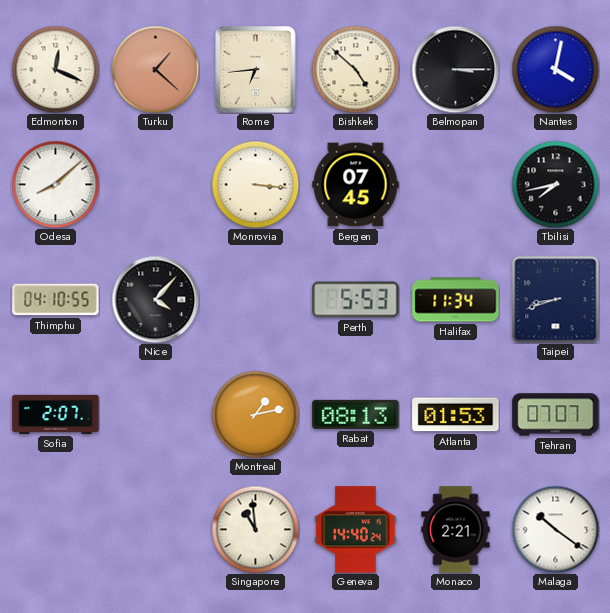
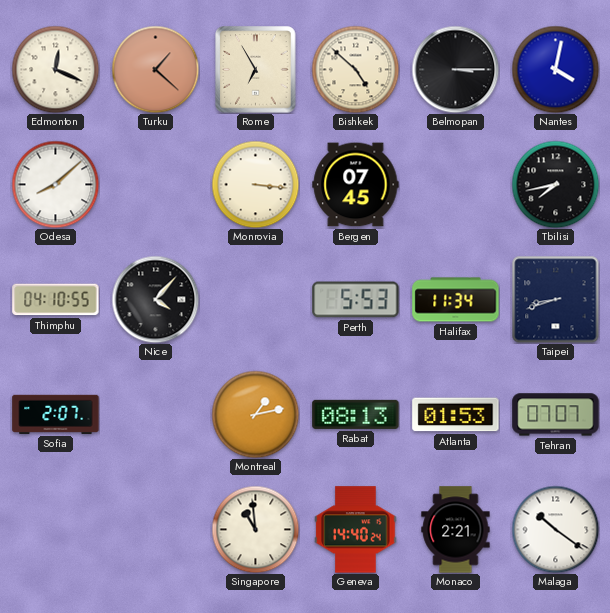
Rome: 6:44 -> 6:55 (256, 70)
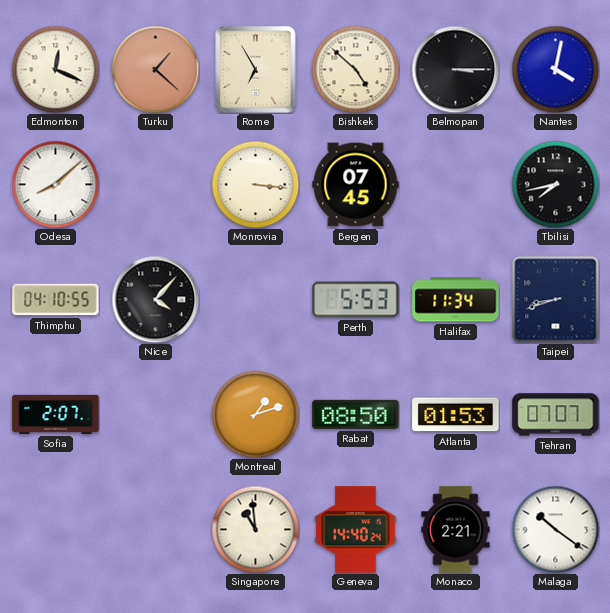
Montreal: 1:13 -> 1:12 (255, 414)
Rabat: 08:13 -> 08:50 (356, 414)
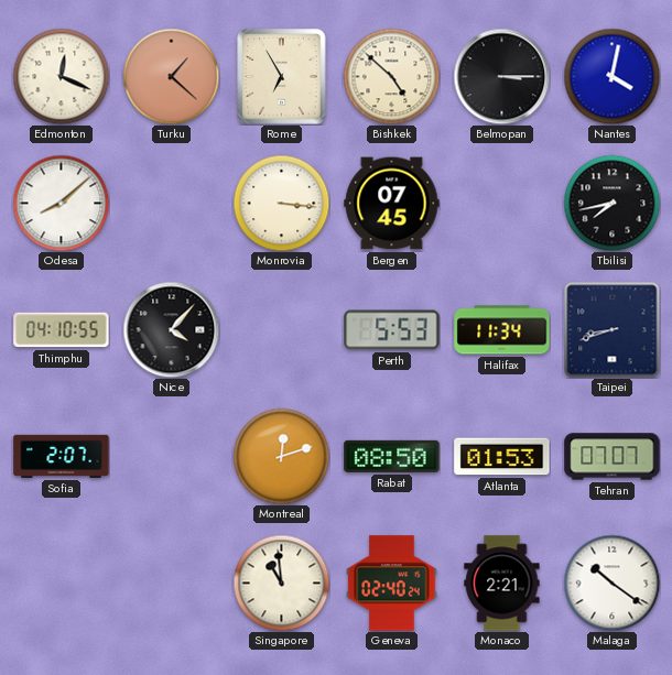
Montreal: 1:12 -> 12:12 (281, 456)
Geneva: 14:40 -> 02:40 (392, 584)
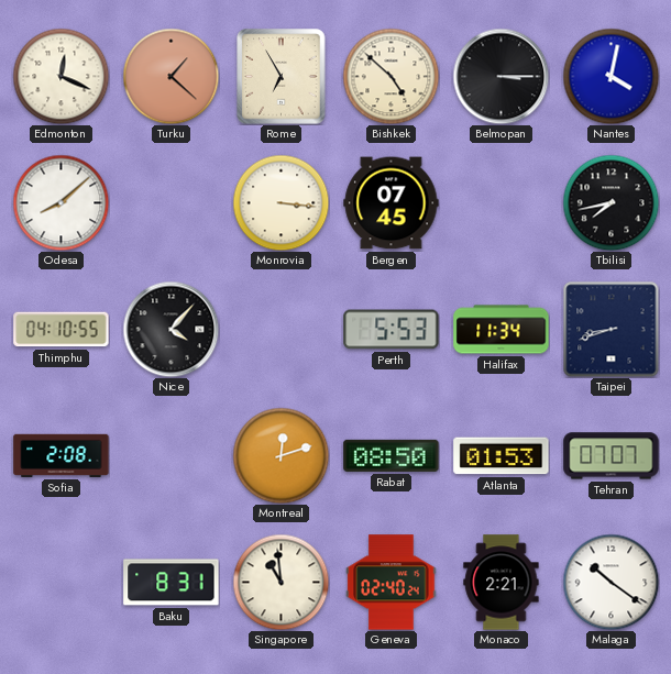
Sofia: 2:07 -> 2:08 (62, 455)
Baku: none -> 8:31 (172, 583)
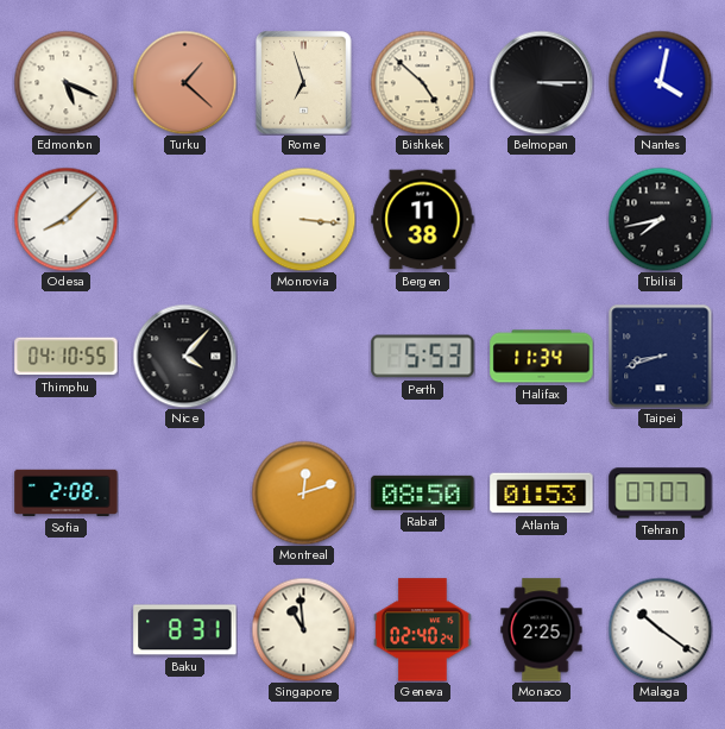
Edmonton: 12:19 -> 5:19 (65, 82)
Rome: 6:55 -> 6:57 (304, 83)
Bergen: 07:45 -> 11:38 (423, 220)
Monaco: 2:21 -> 2:25 (542, 630)
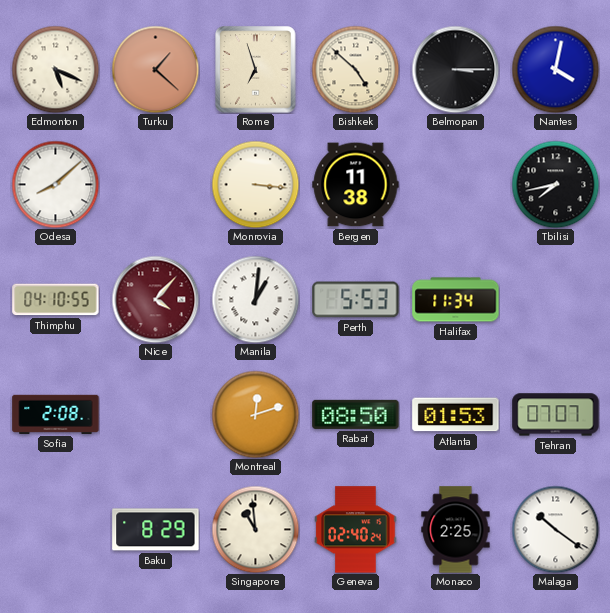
Nice dial: black -> burgundy (155, 299)
Manila: none -> 1:01 (255, 299)
Taipei: 8:42 -> none (660, 356)
Baku: 8:31 -> 8:29 (156, 530)
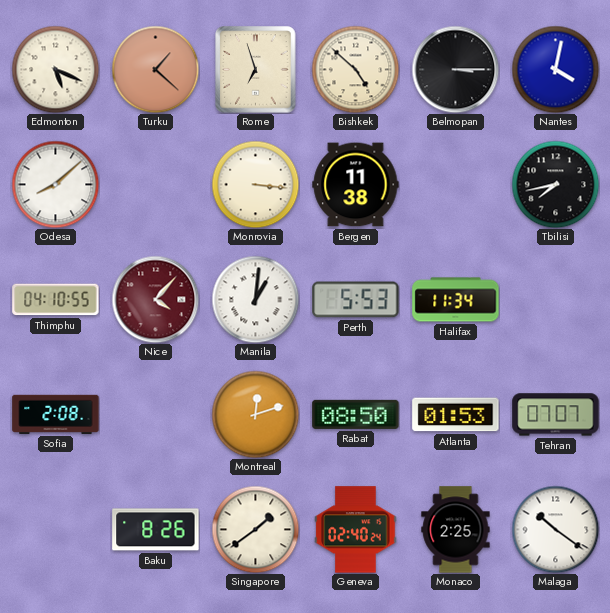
Baku: 8:29 -> 8:26 (156, 530)
Singapore: 10:59 -> 1:39 (255, 529)
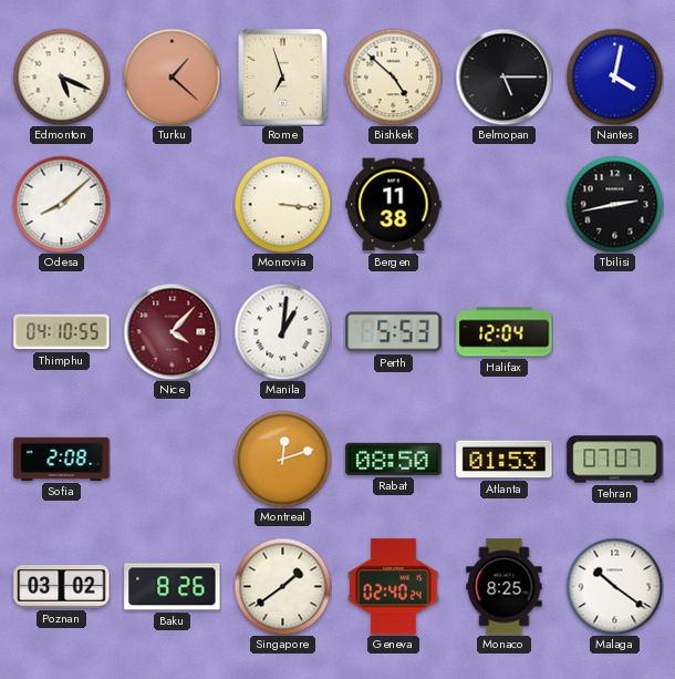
Belmopan: 3:15 -> 5:15 (503, 76)
Tbilisi: 7:43 -> 2:43 (614, 204)
Halifax: 11:34 -> 12:04 (505, 332)
Poznan: none -> 03:02 (62, 587)
Monaco: 2:25 -> 8:25 (505, 587)
